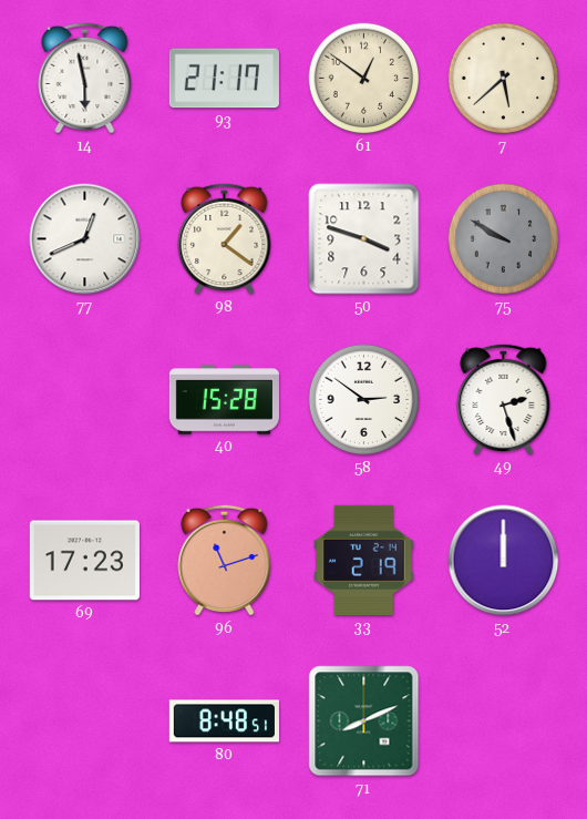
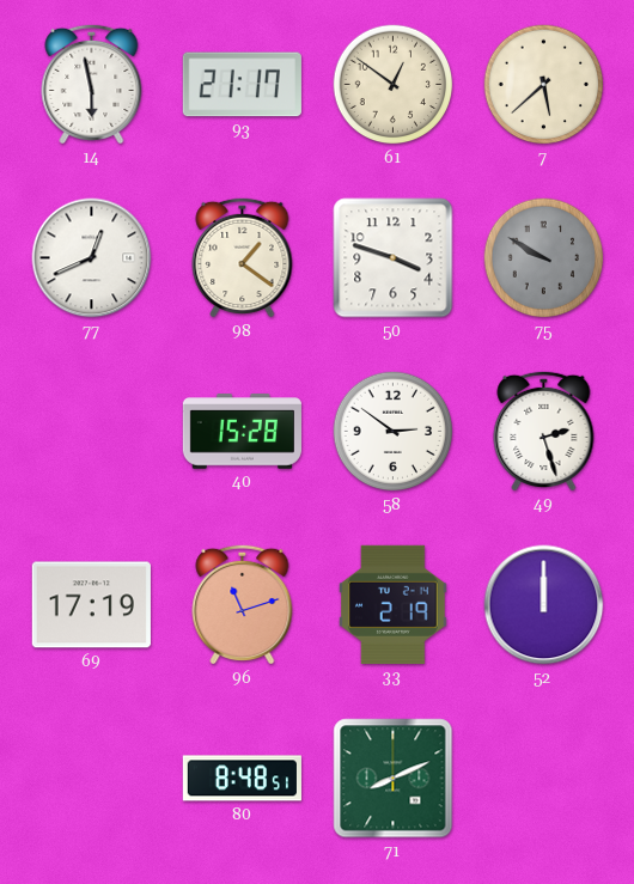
69: 17:23 -> 17:19 (91, 605)
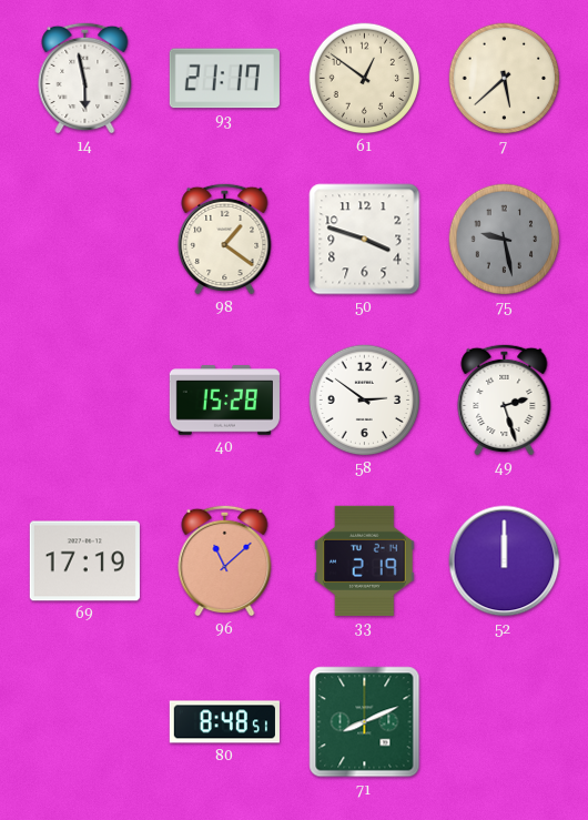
77: 12:41 -> none (92, 258)
75: 9:50 -> 9:28 (505, 240)
96: 11:12 -> 11:08 (225, 560)
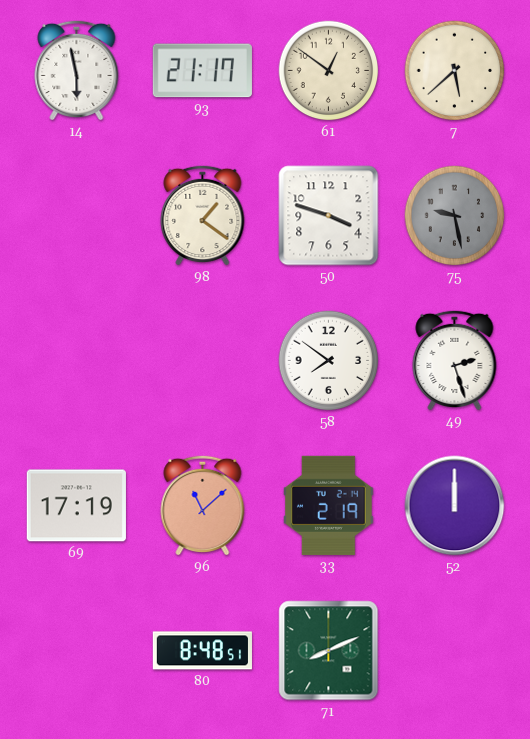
40: 15:28 -> none (224, 401)
58: 2:51 -> 7:51 (329, 361)
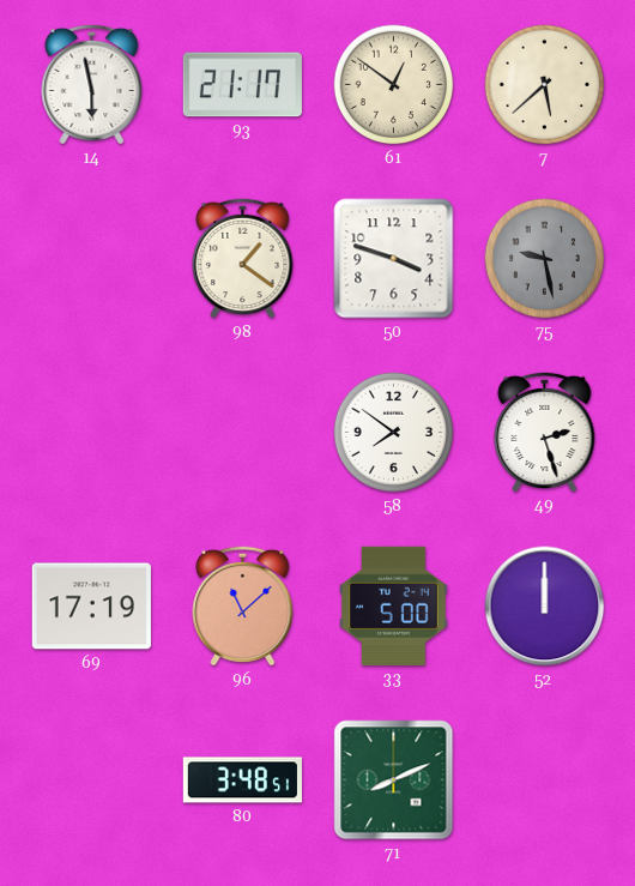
33: 2:19 -> 5:00 (394, 605)
80: 8:48 -> 3:48 (242, 780)
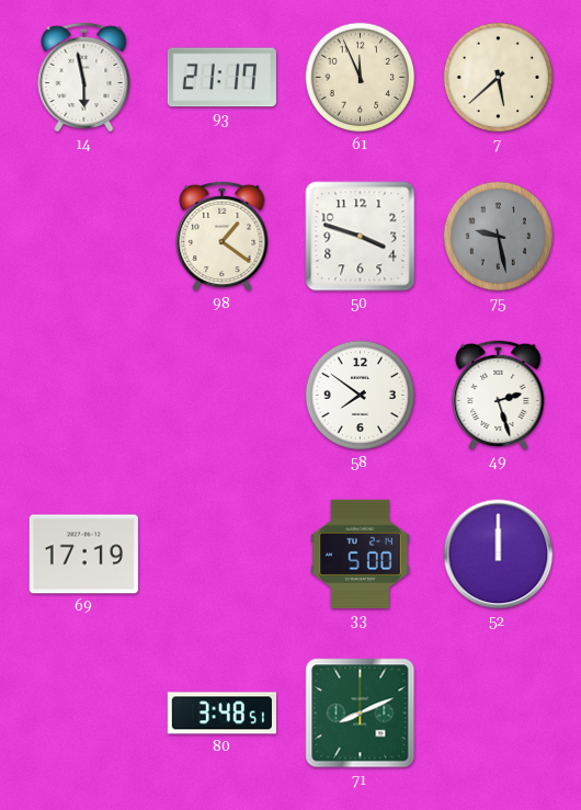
61: 12:51 -> 11:56 (361, 78)
96: 11:08 -> none (243, 605)
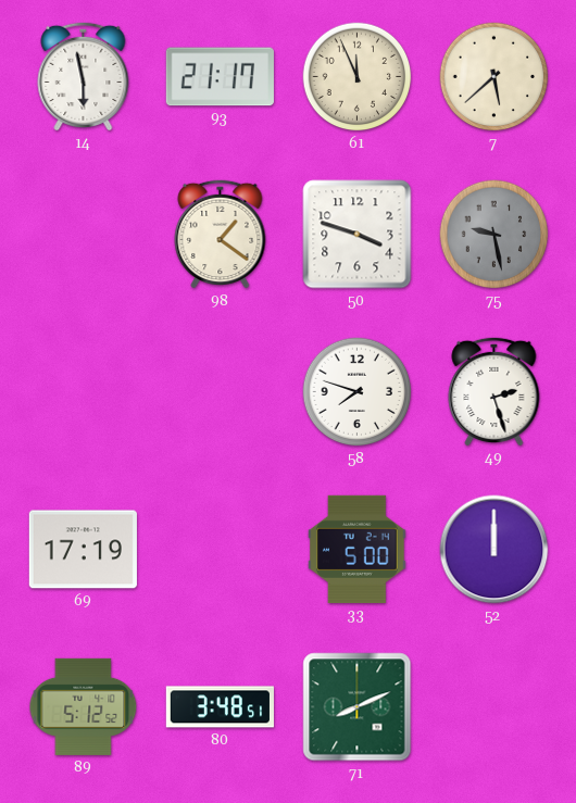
58: 7:51 -> 7:48 (358, 392)
89: none -> 5:12 (84, 706)
